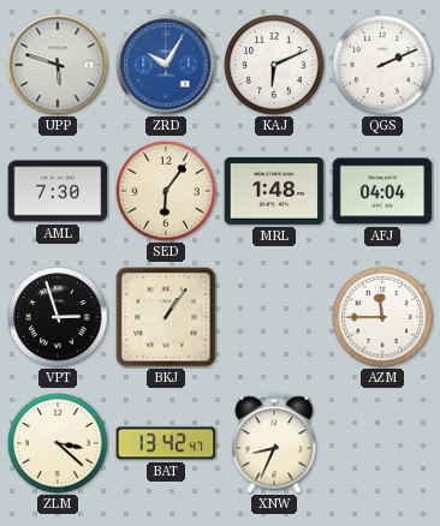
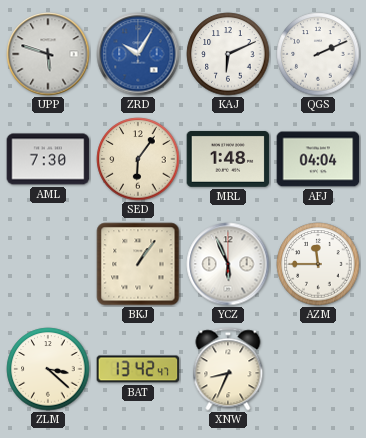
VPT: 2:57 -> none (58, 317)
YCZ: none -> 5:56 (228, 264)
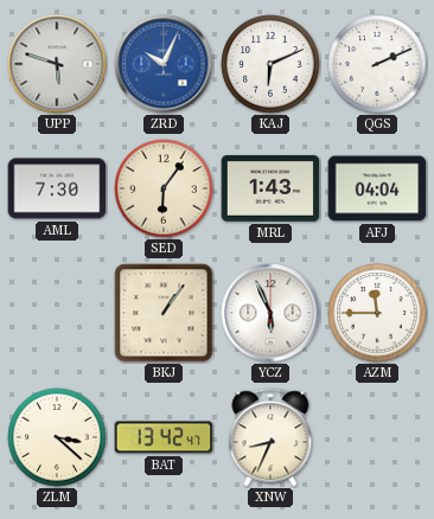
ZRD: 10:05 -> 10:04 (164, 64)
MRL: 1:48 -> 1:43 (270, 188)
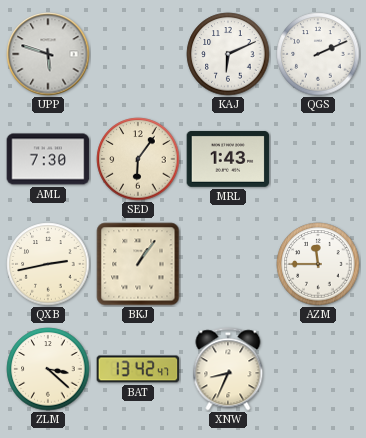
ZRD: 10:04 -> none (164, 64)
AFJ: 04:04 -> none (377, 188)
QXB: none -> 2:43 (48, 264)
YCZ: 5:56 -> none (270, 313)
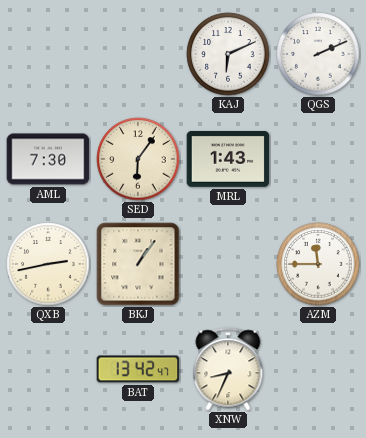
UPP: 5:48 -> none (48, 54)
ZLM: 3:22 -> none (48, 369)
